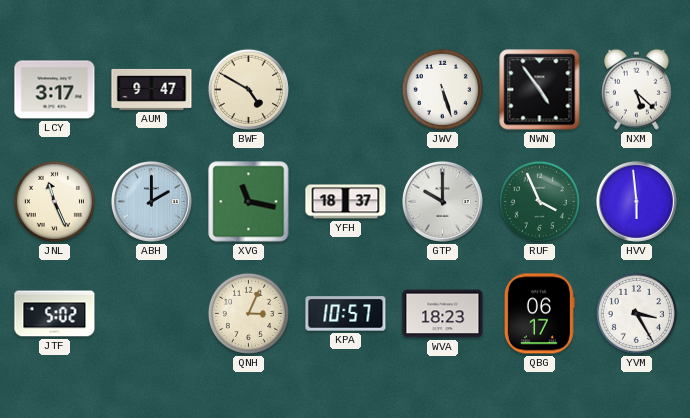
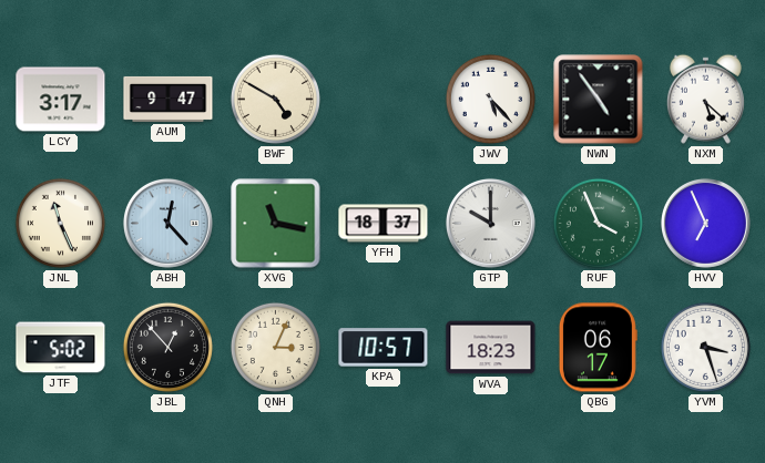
JWV: 5:27 -> 5:23 (490, 99)
ABH: 2:00 -> 12:23 (167, 223)
HVV: 5:59 -> 6:56 (705, 223)
JBL: none -> 12:53 (167, 347)
YVM: 3:25 -> 3:27 (705, 347)
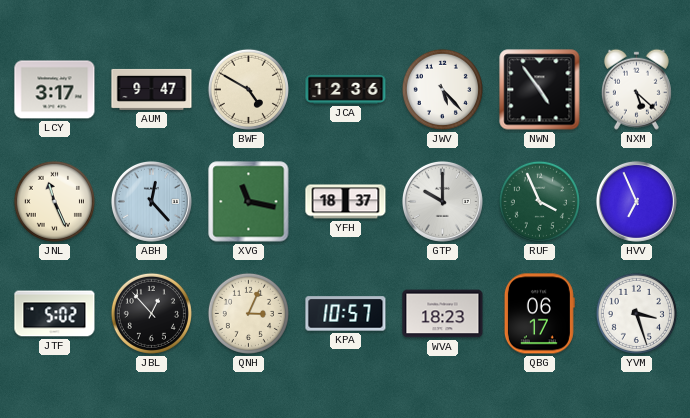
JCA: none -> 12:36 (346, 89)
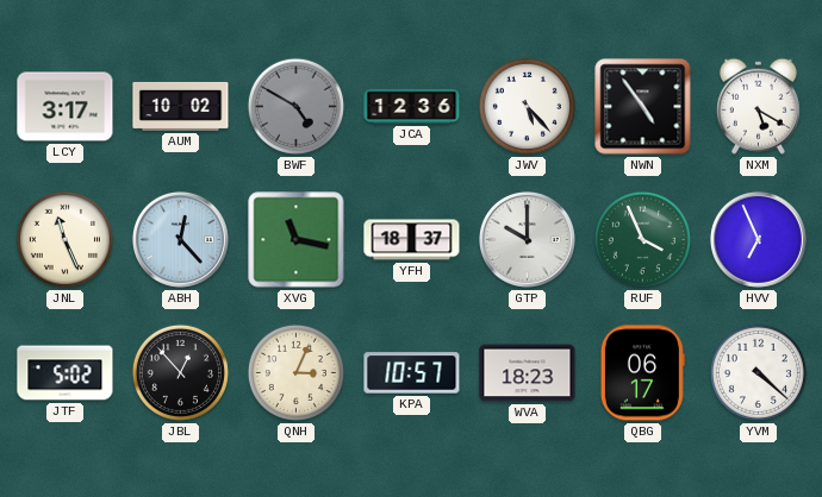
AUM: 9:47 -> 10:02 (181, 106)
BWF dial: cream -> grey (295, 106)
NXM: 5:22 -> 5:20 (758, 106)
YVM: 3:27 -> 4:22 (758, 372)
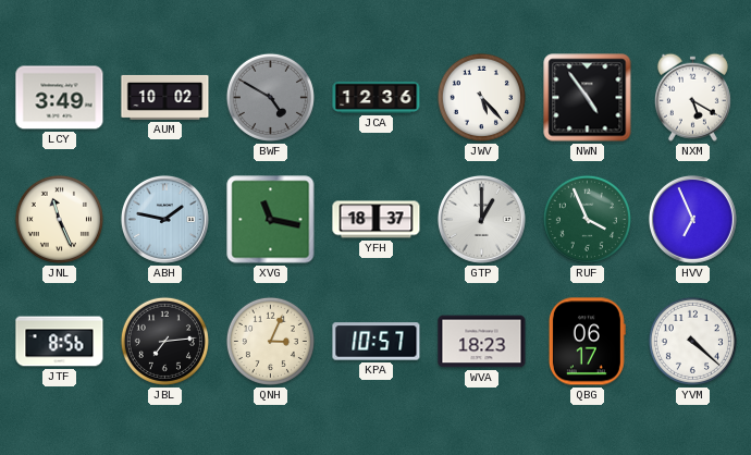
LCY: 3:17 -> 3:49 (60, 98)
ABH: 12:23 -> 1:47 (164, 219)
GTP: 10:00 -> 1:00 (481, 219)
JTF: 5:02 -> 8:56 (60, 342)
JBL: 12:53 -> 7:14 (164, 341)
